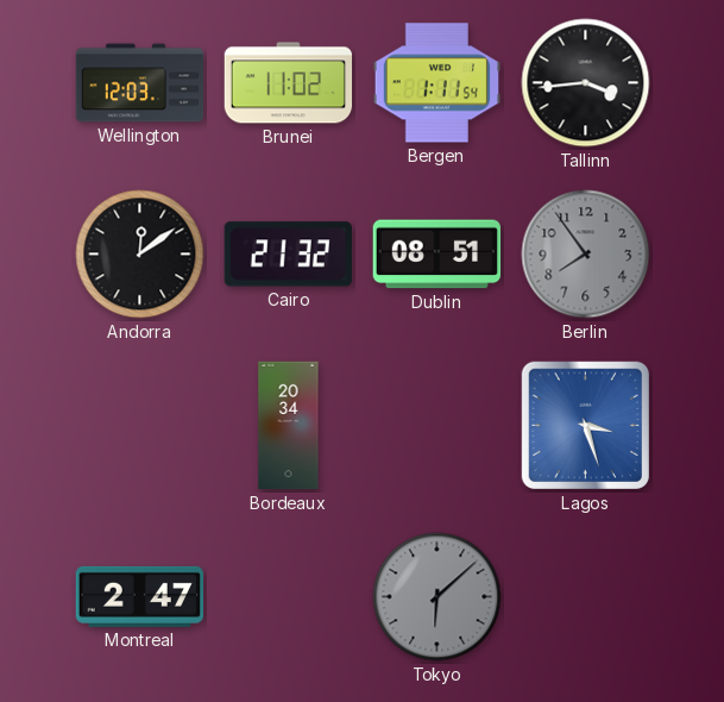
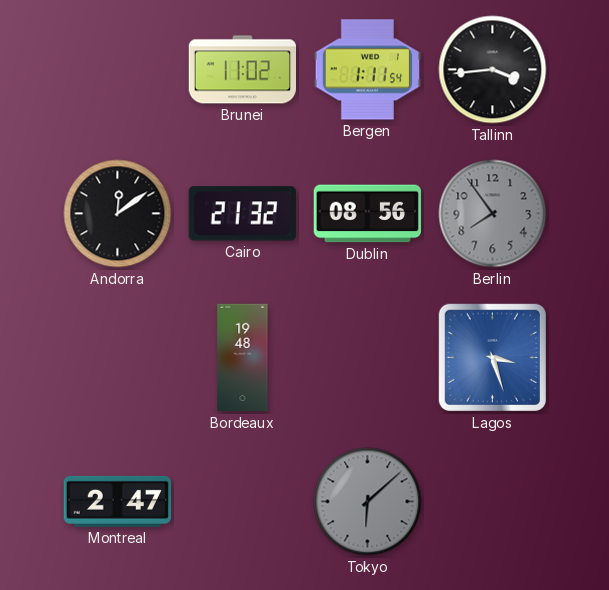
Wellington: 12:03 -> none (140, 83)
Dublin: 08:51 -> 08:56 (367, 214)
Bordeaux: 20:34 -> 19:48 (243, 358)
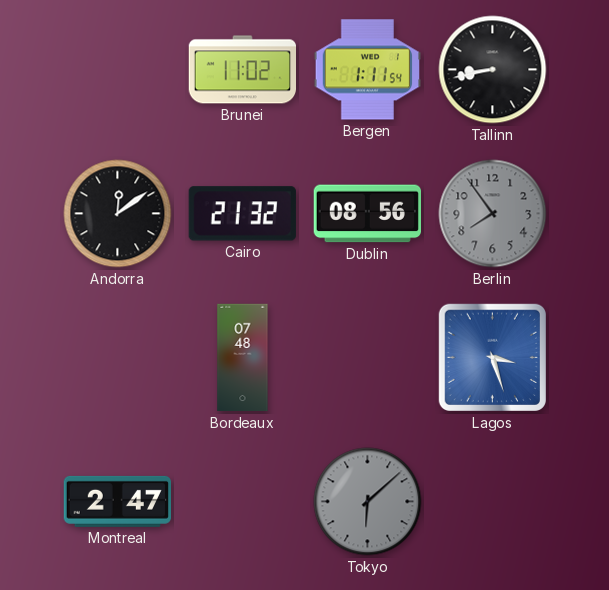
Tallinn: 3:44 -> 8:43 (493, 70)
Bordeaux: 19:48 -> 07:48 (243, 358)
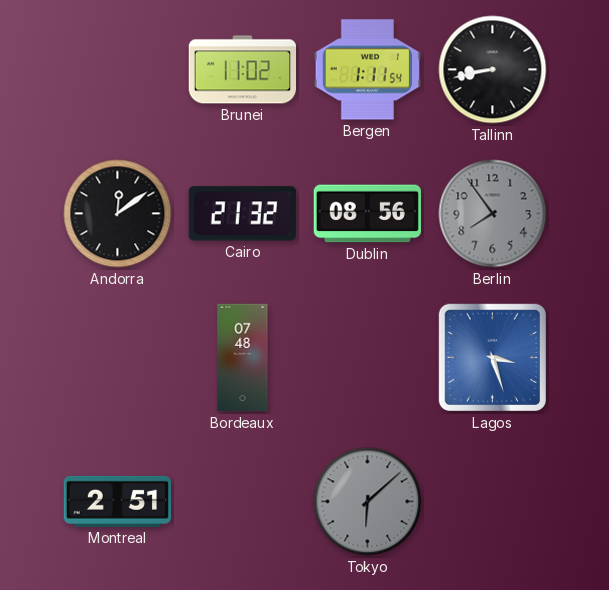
Montreal: 2:47 -> 2:51 (117, 501)
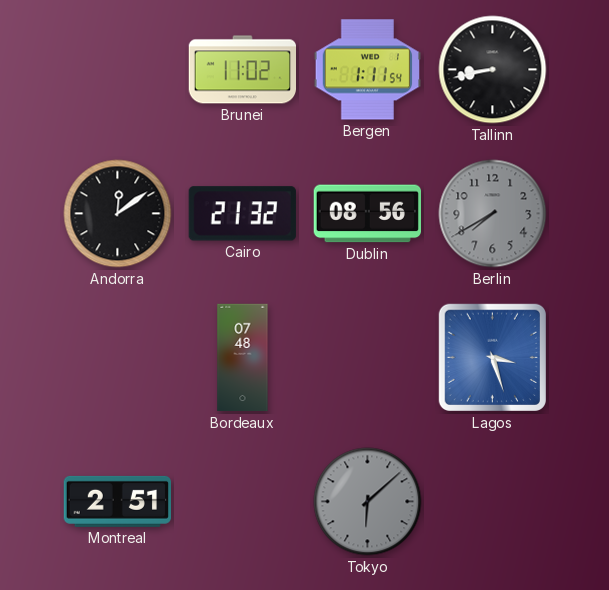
Berlin: 7:54 -> 7:40 (493, 214)
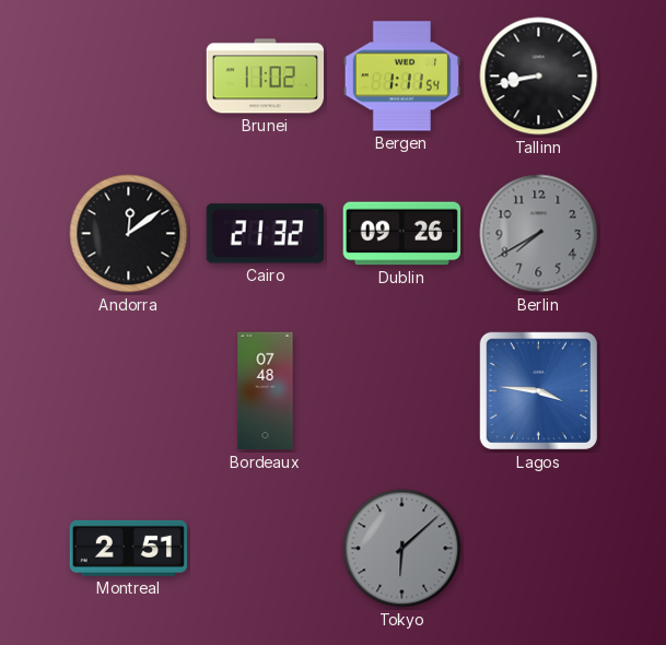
Dublin: 08:56 -> 09:26 (401, 234)
Lagos: 3:27 -> 3:46 (538, 390)
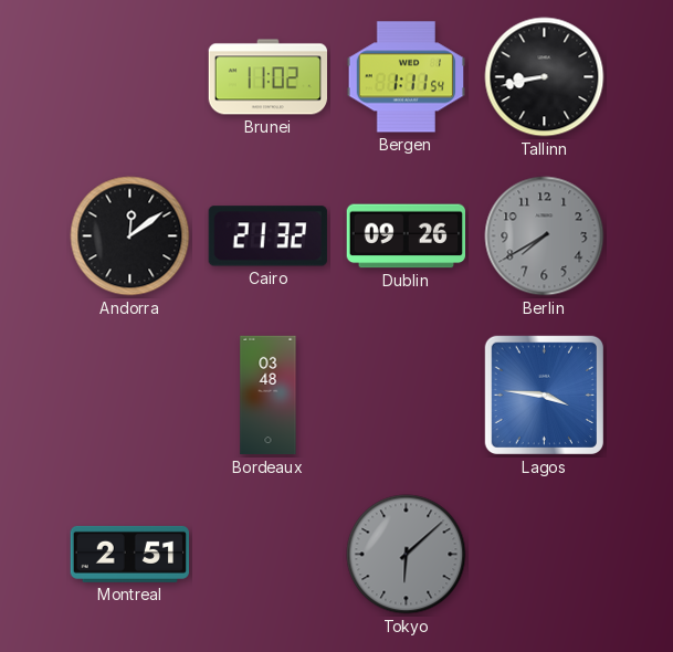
Bordeaux: 07:48 -> 03:48 (269, 396)
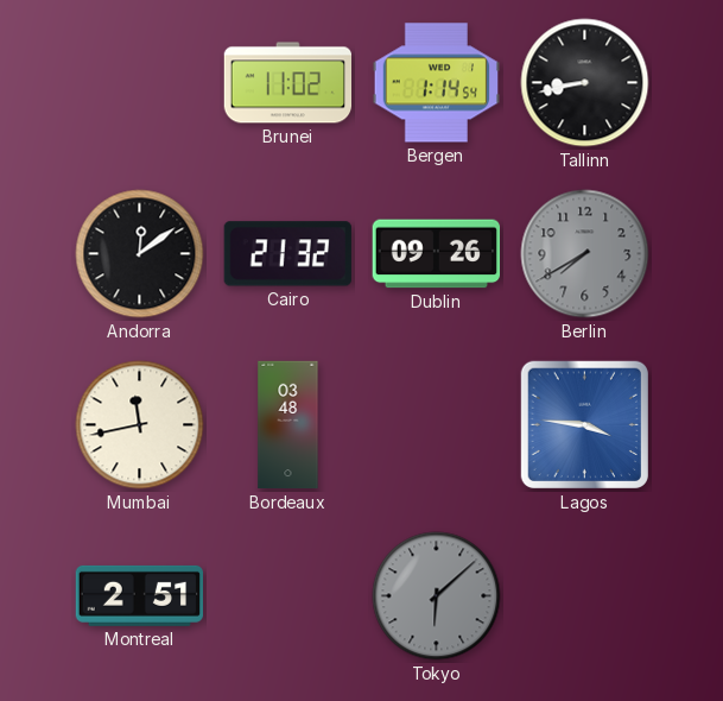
Bergen: 1:11 -> 1:14 (436, 83)
Mumbai: none -> 11:43 (140, 425)
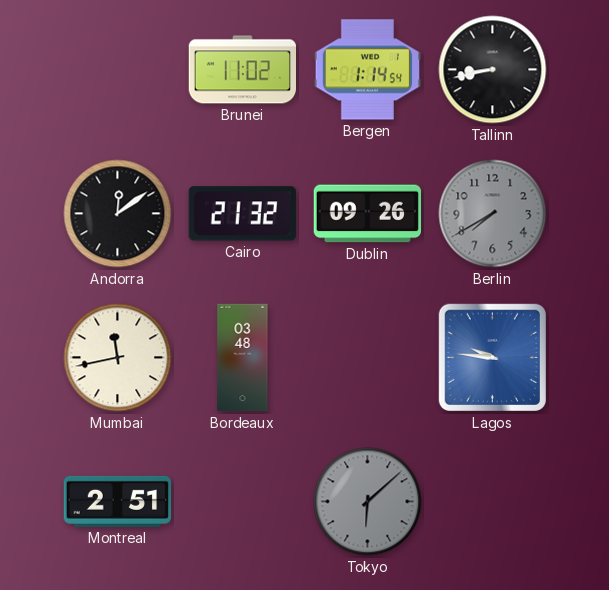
Lagos: 3:46 -> 9:46 (492, 357)
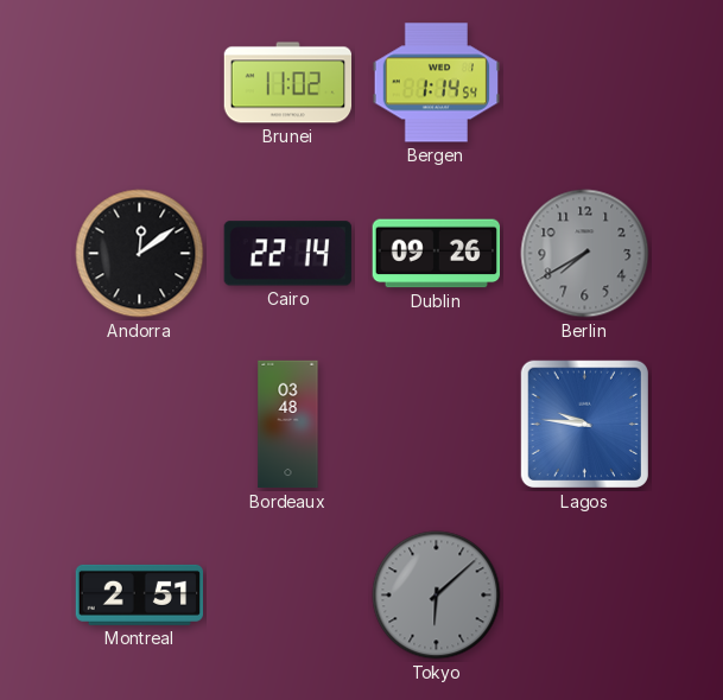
Tallinn: 8:43 -> none (493, 70)
Cairo: 21:32 -> 22:14 (287, 254)
Mumbai: 11:43 -> none (118, 358)
